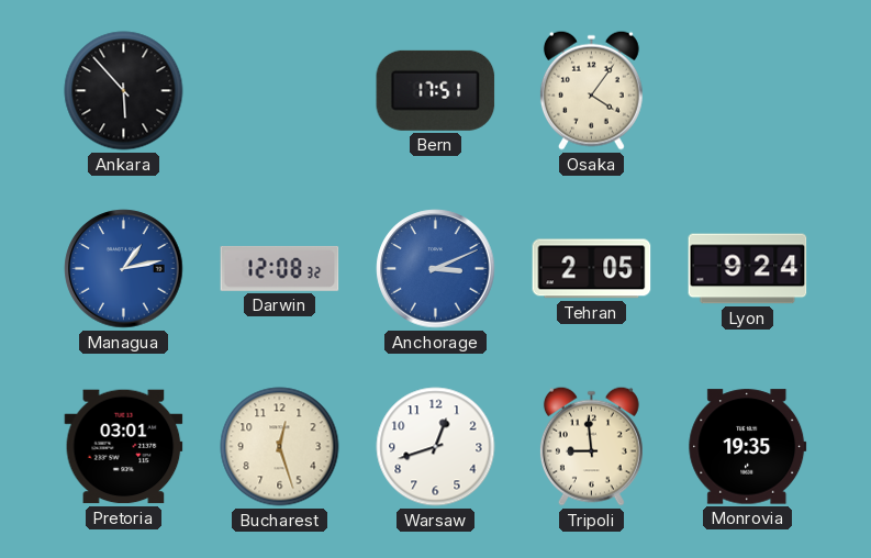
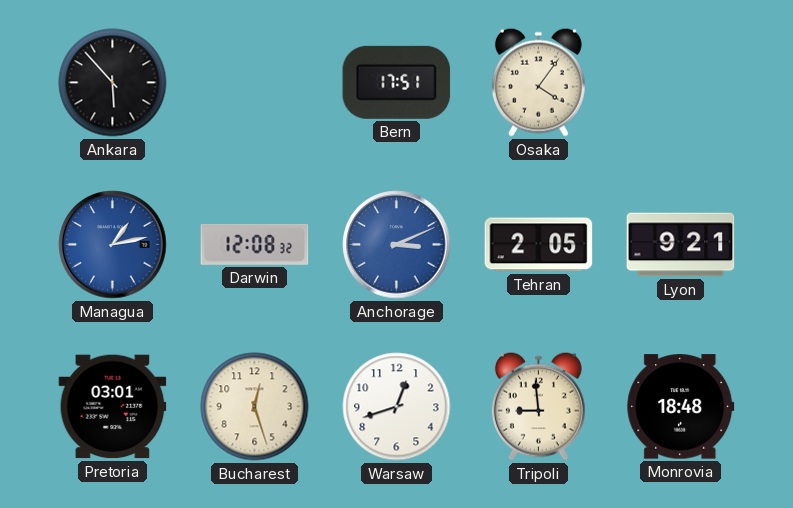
Lyon: 9:24 -> 9:21 (681, 245)
Monrovia: 19:35 -> 18:48 (681, 407)
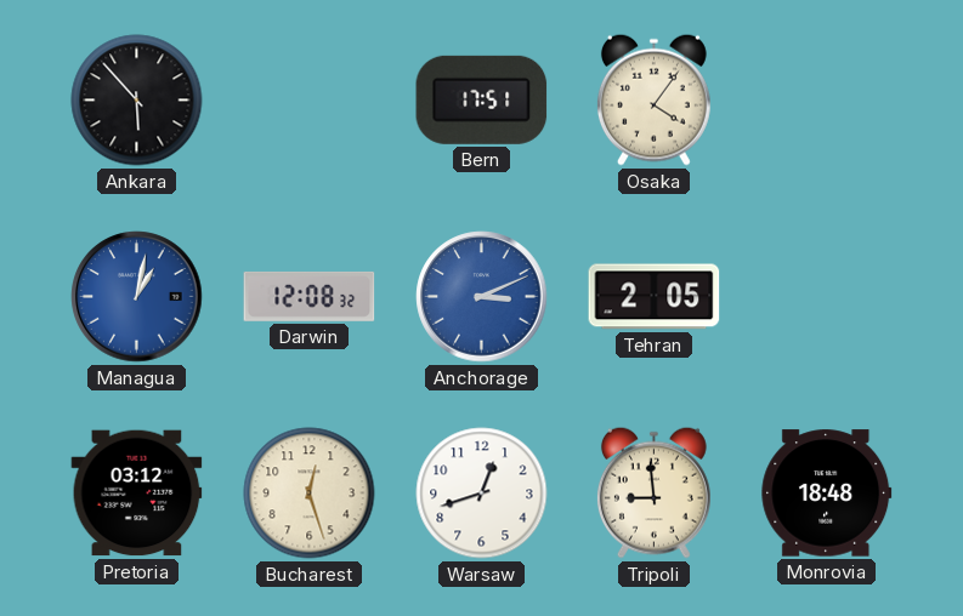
Managua: 1:13 -> 1:02 (137, 297)
Lyon: 9:21 -> none (681, 245)
Pretoria: 03:01 -> 03:12 (137, 494)
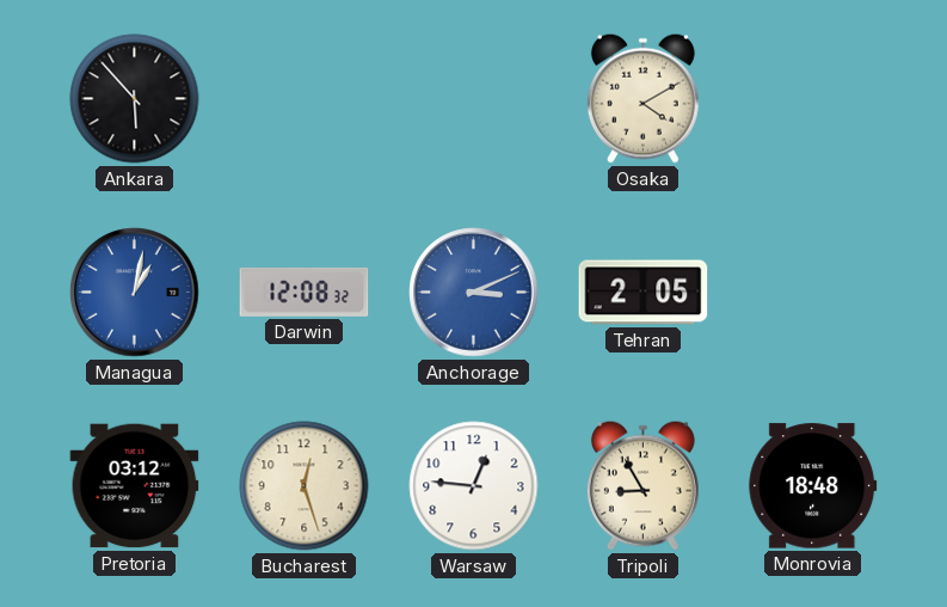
Bern: 17:51 -> none (482, 99)
Osaka: 4:06 -> 4:10 (642, 98)
Warsaw: 12:42 -> 12:46 (474, 486)
Tripoli: 8:59 -> 8:55 (642, 485)
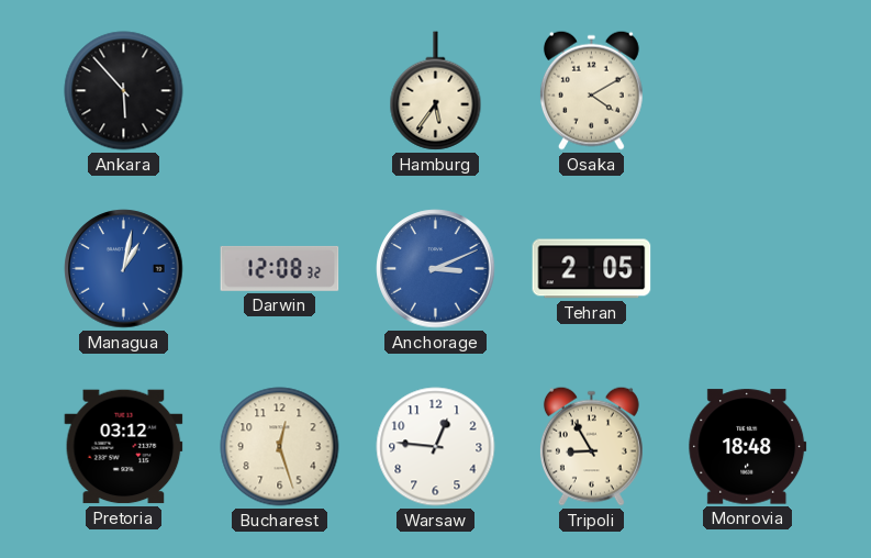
Hamburg: none -> 5:36 (436, 91)
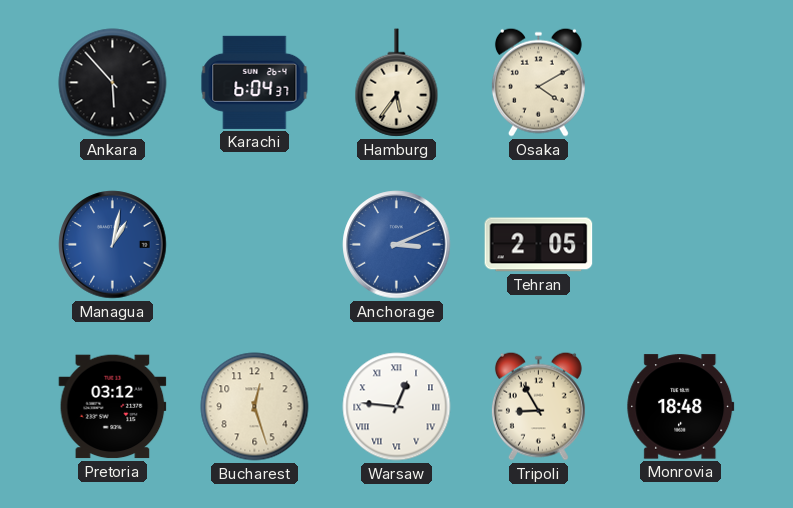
Karachi: none -> 6:04 (255, 82)
Darwin: 12:08 -> none (280, 268)
Warsaw numerals: Arabic -> Roman (397, 407)
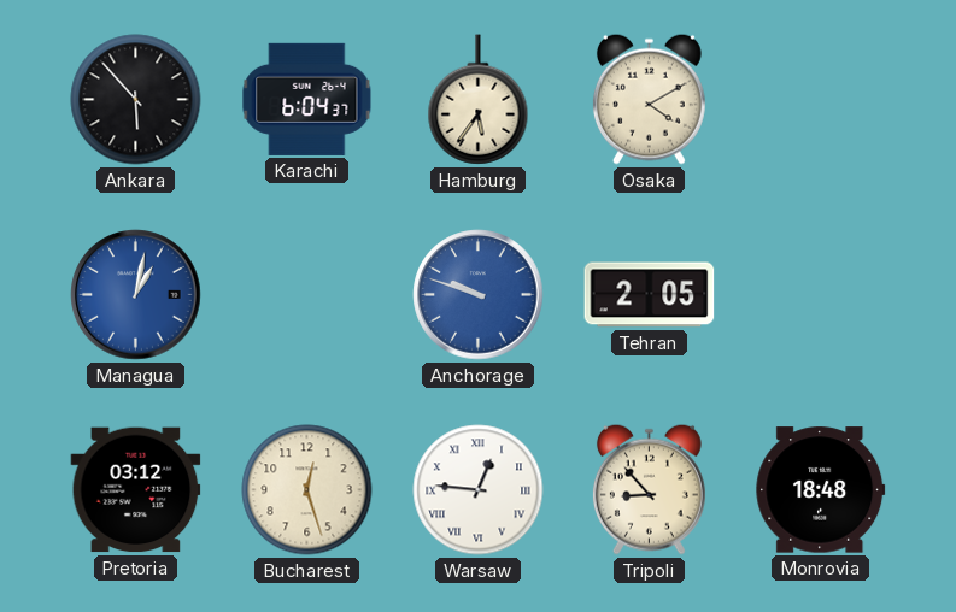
Anchorage: 3:11 -> 9:48 (479, 295)
Tripoli: 8:55 -> 8:53 (649, 489)
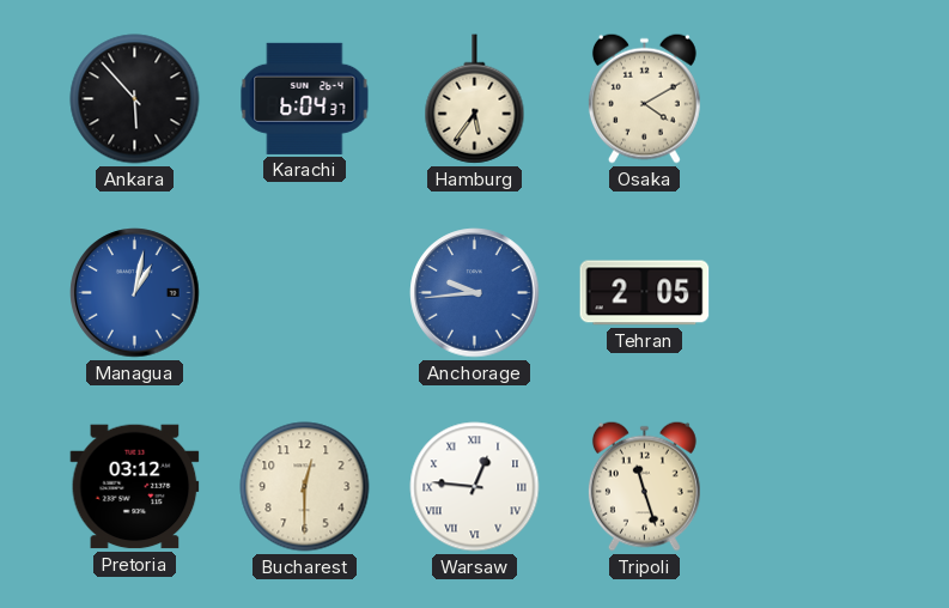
Anchorage: 9:48 -> 9:44 (475, 293)
Bucharest: 12:27 -> 12:30 (305, 487)
Tripoli: 8:53 -> 11:27 (644, 486)
Monrovia: 18:48 -> none (821, 490)
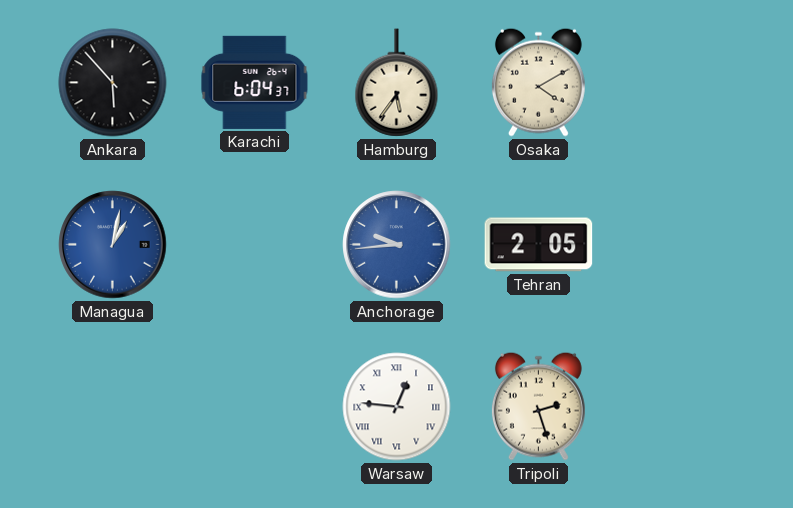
Pretoria: 03:12 -> none (135, 487)
Bucharest: 12:30 -> none (305, 487)
Tripoli: 11:27 -> 2:27 (538, 406)
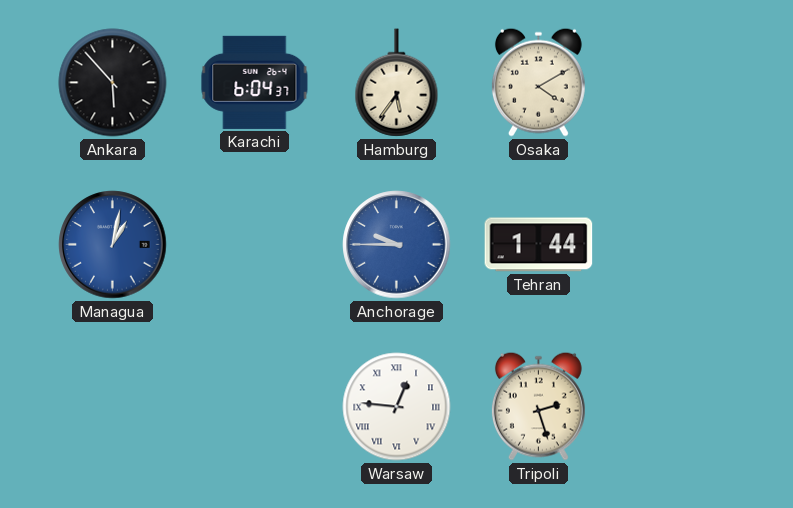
Anchorage: 9:44 -> 9:45 (397, 245)
Tehran: 2:05 -> 1:44 (539, 245)
